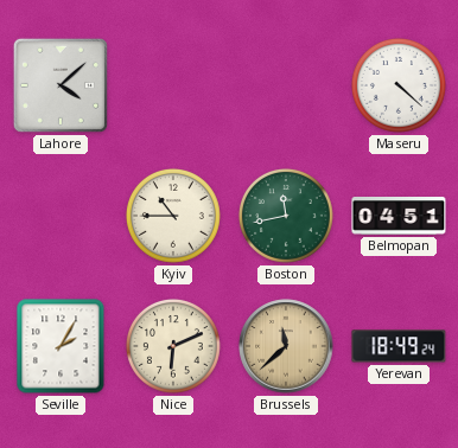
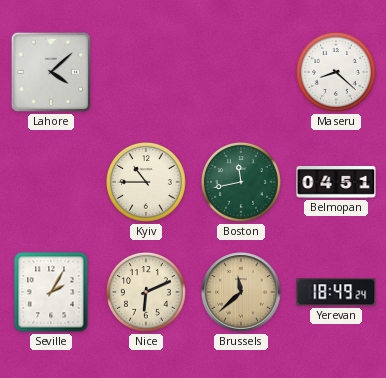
Maseru: 4:22 -> 8:22 (336, 72)
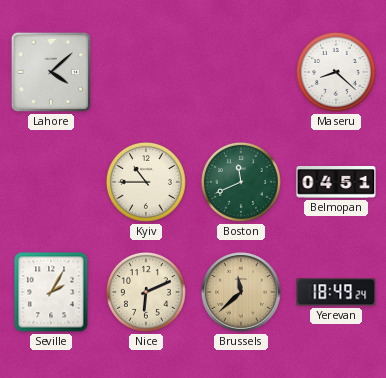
Boston: 11:43 -> 11:41 (241, 182)
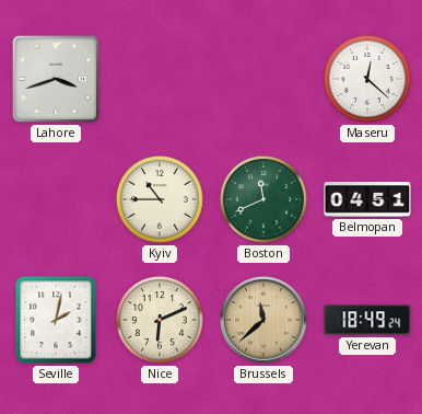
Lahore: 4:08 -> 3:42 (56, 79)
Maseru: 8:22 -> 12:22 (367, 79)
Seville: 2:05 -> 2:02 (56, 320)
